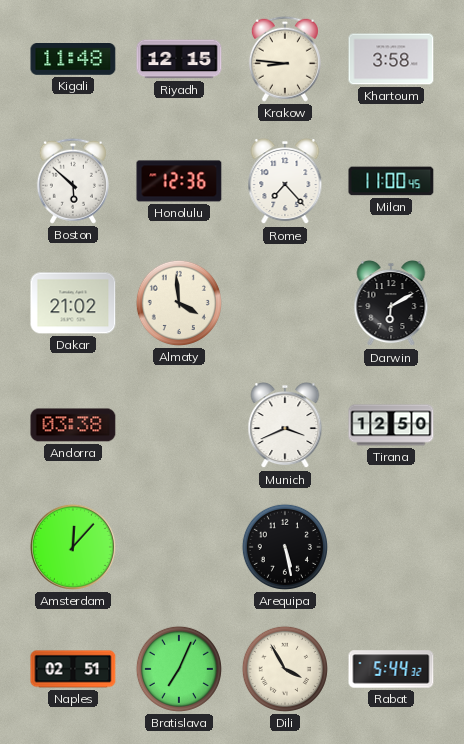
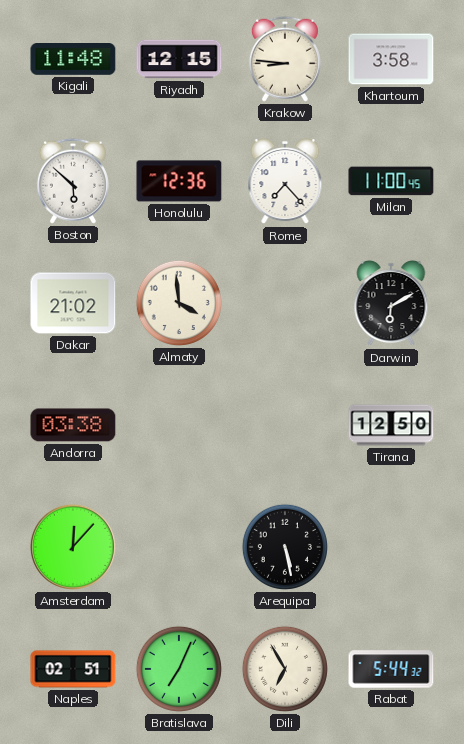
Munich: 3:41 -> none (285, 426)
Dili: 3:55 -> 6:55 (285, 669)
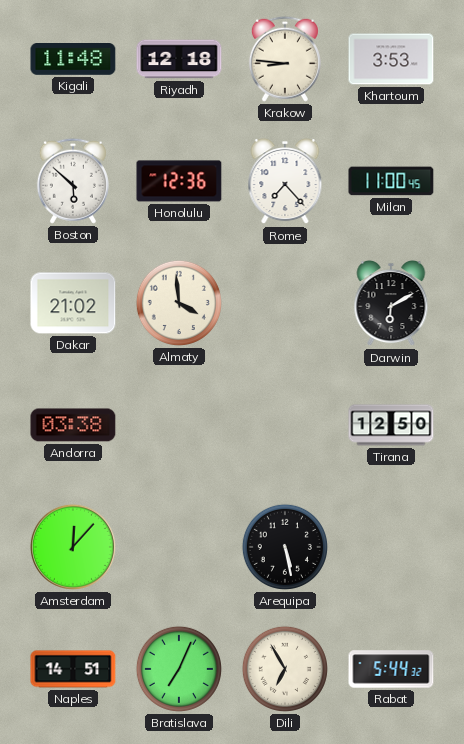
Riyadh: 12:15 -> 12:18 (179, 59)
Khartoum: 3:58 -> 3:53 (391, 59)
Naples: 02:51 -> 14:51 (73, 669)
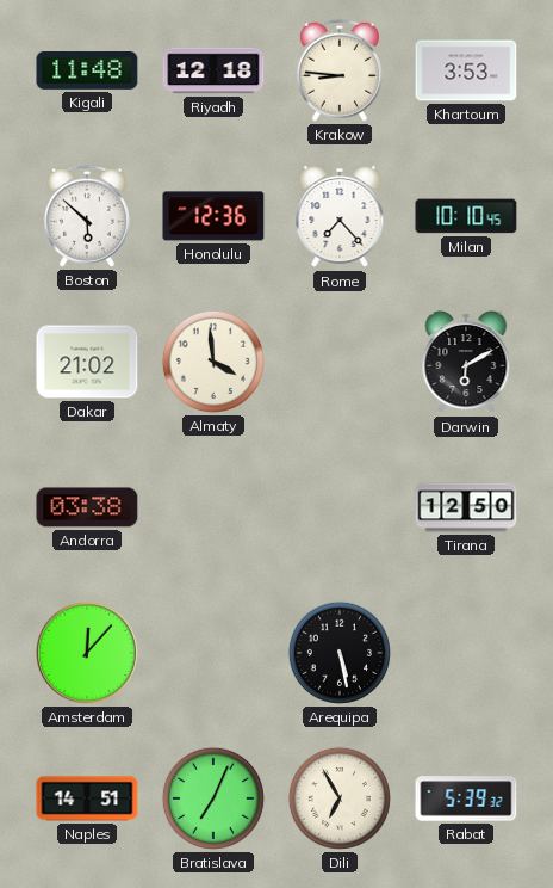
Milan: 11:00 -> 10:10 (466, 216)
Rabat: 5:44 -> 5:39 (466, 798)
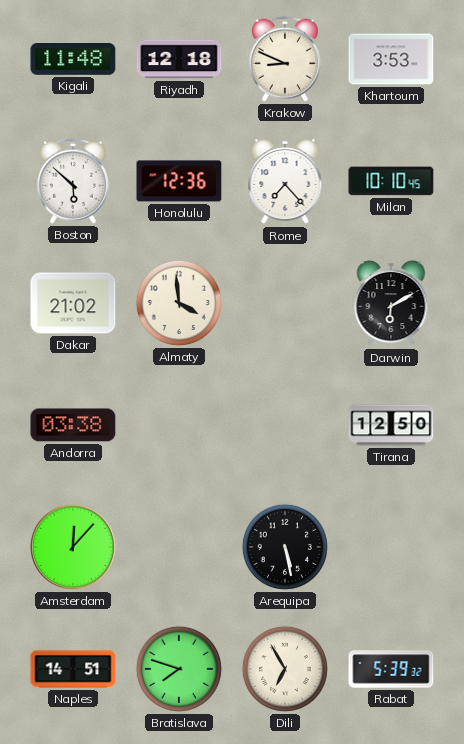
Krakow: 8:46 -> 8:49 (285, 59)
Bratislava: 7:04 -> 7:48 (179, 669)
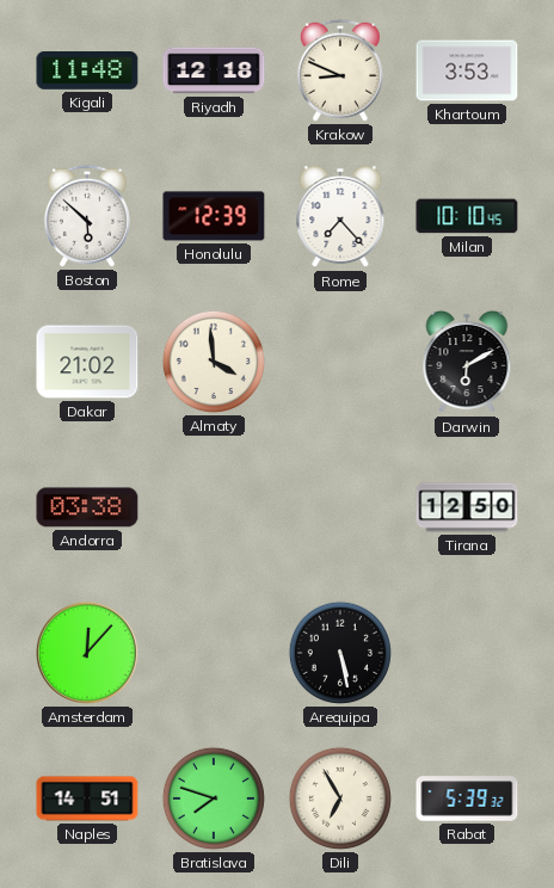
Honolulu: 12:36 -> 12:39 (214, 216)
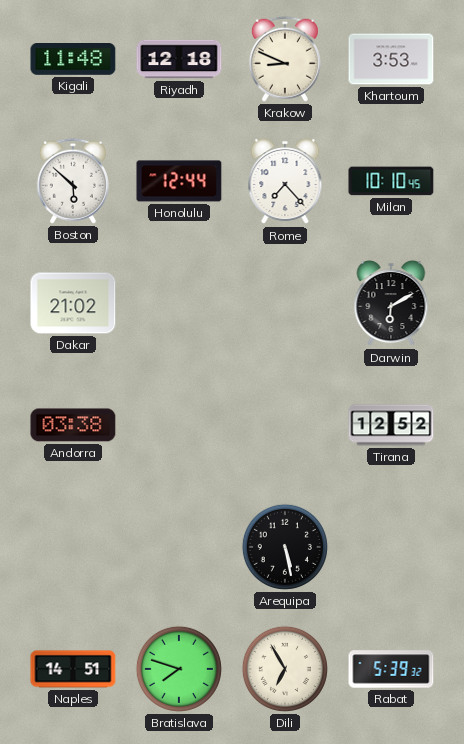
Honolulu: 12:39 -> 12:44 (179, 181)
Almaty: 3:59 -> none (214, 362)
Tirana: 12:50 -> 12:52 (391, 425)
Amsterdam: 12:07 -> none (87, 653)
